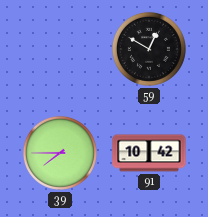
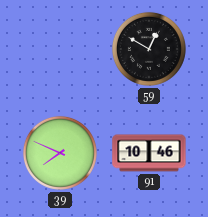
39: 7:45 -> 7:49 (60, 153)
91: 10:42 -> 10:46 (149, 153)
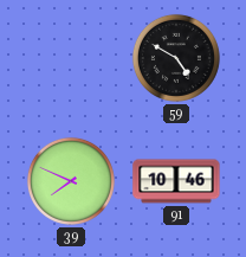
59: 12:50 -> 4:50 (176, 58)
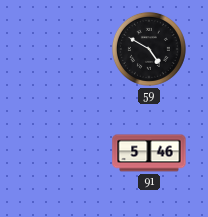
39: 7:49 -> none (71, 181)
91: 10:46 -> 5:46 (149, 153)
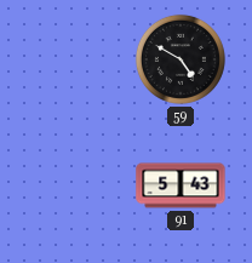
91: 5:46 -> 5:43 (181, 185)
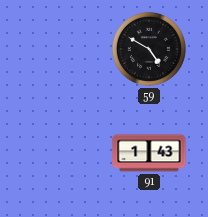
91: 5:43 -> 1:43 (149, 153)
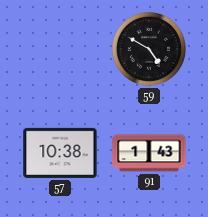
57: none -> 10:38 (60, 153)
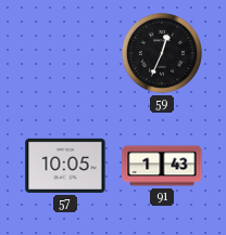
59: 4:50 -> 12:34 (162, 53)
57: 10:38 -> 10:05 (65, 166)
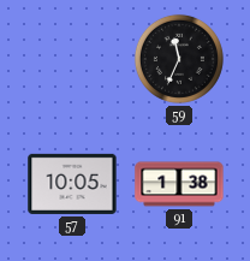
59: 12:34 -> 11:34 (179, 59)
91: 1:43 -> 1:38 (179, 184)
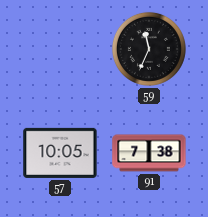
91: 1:38 -> 7:38 (149, 153)
